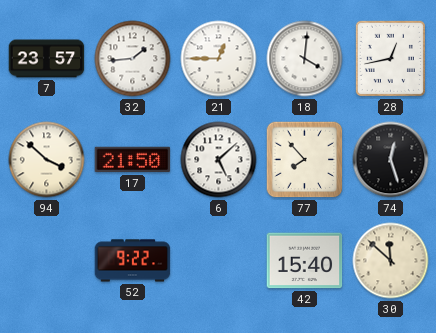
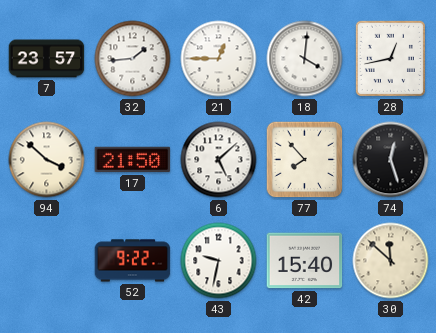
43: none -> 9:32 (219, 261)
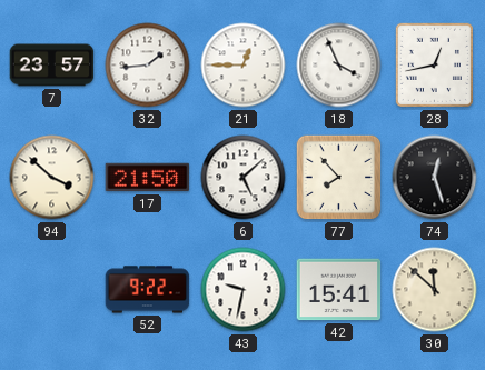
18: 4:01 -> 3:56 (339, 66)
42: 15:40 -> 15:41 (339, 290)
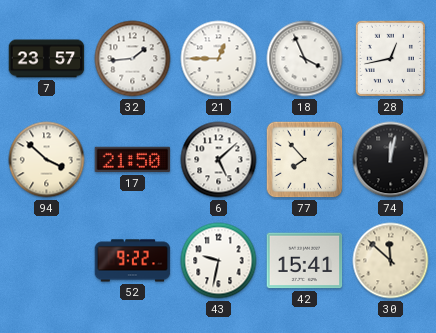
74: 12:27 -> 12:02 (391, 160)
